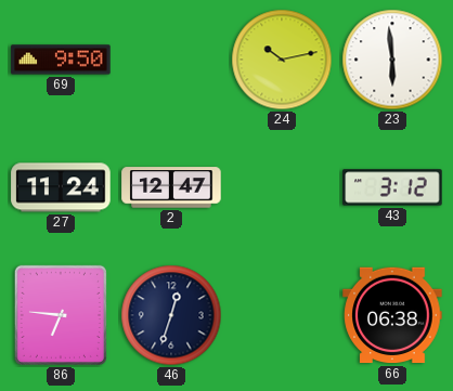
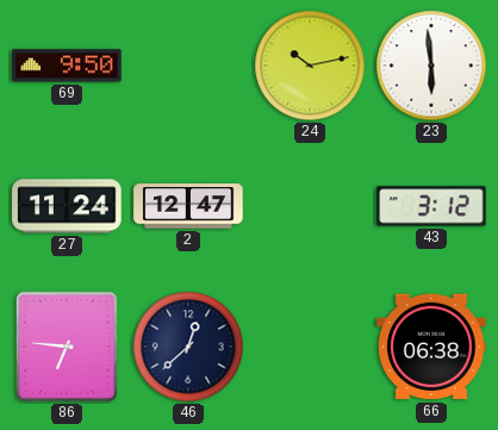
46: 12:33 -> 12:38 (188, 347)
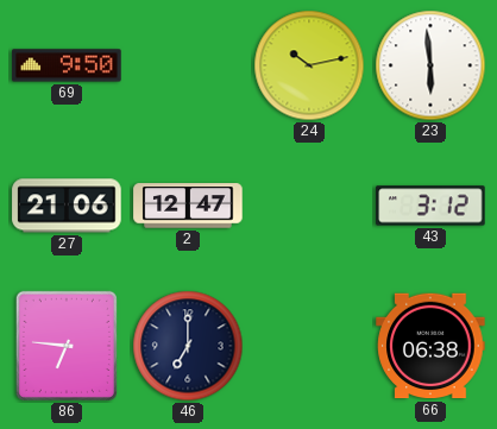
27: 11:24 -> 21:06 (67, 206)
46: 12:38 -> 7:00 (188, 346)
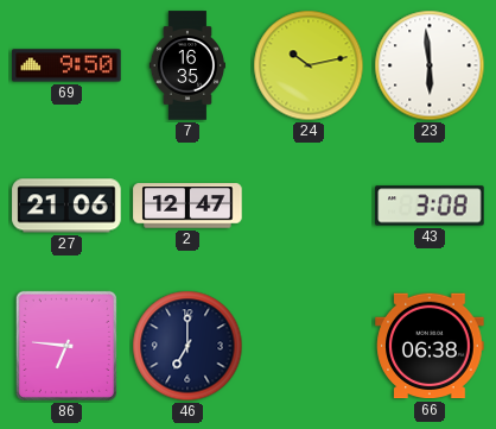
7: none -> 16:35 (187, 65)
43: 3:12 -> 3:08 (430, 206)
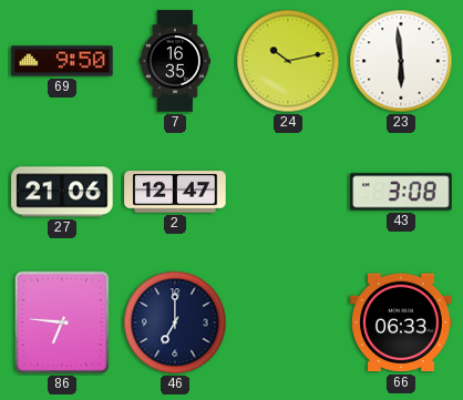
66: 06:38 -> 06:33 (401, 322)
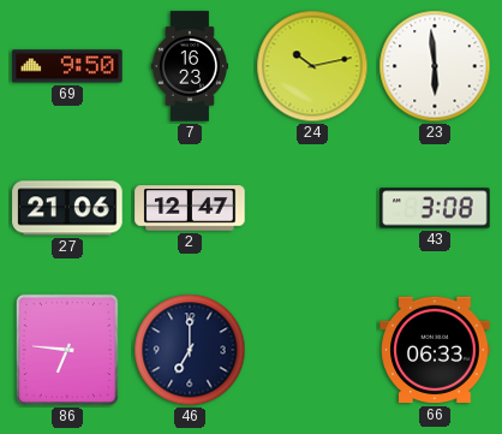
7: 16:35 -> 16:23 (190, 66)
